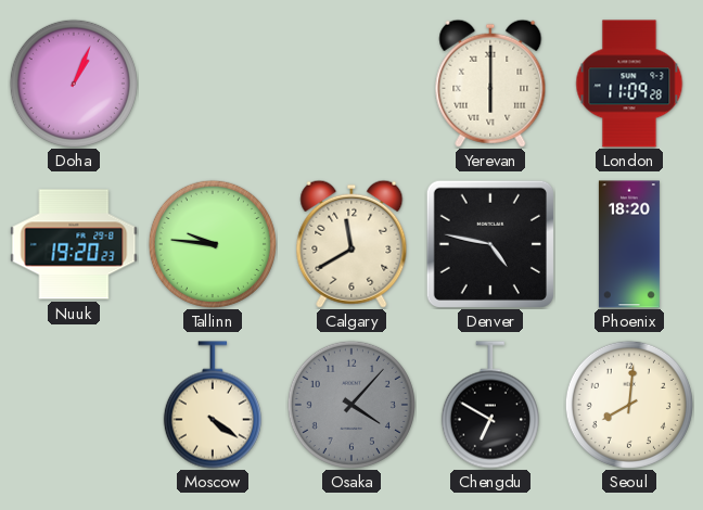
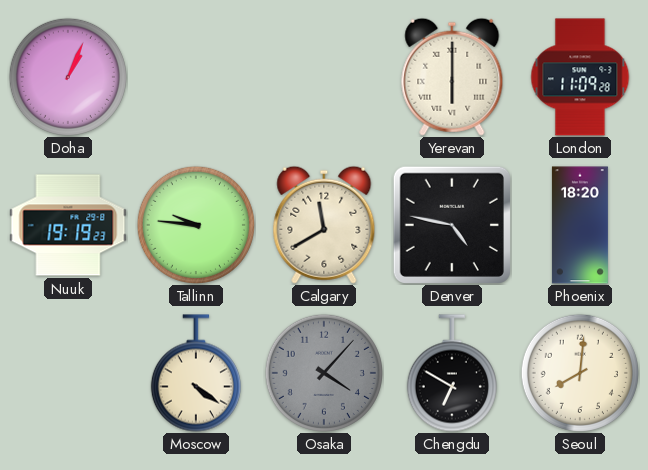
Nuuk: 19:20 -> 19:19 (68, 225)
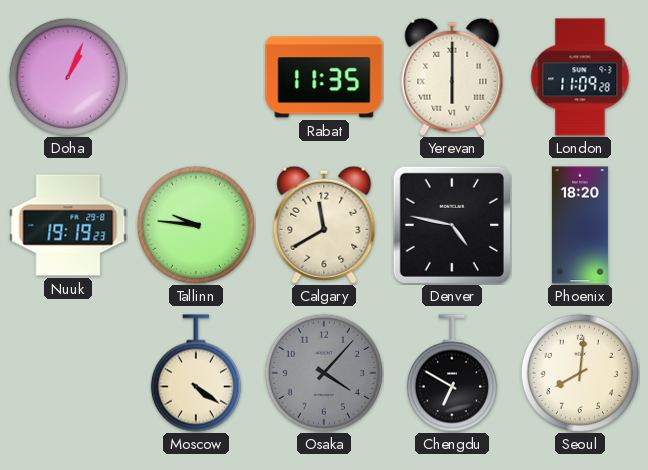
Rabat: none -> 11:35 (324, 77)
